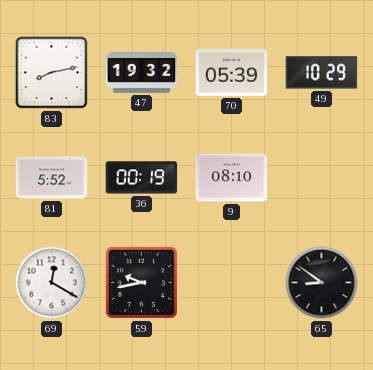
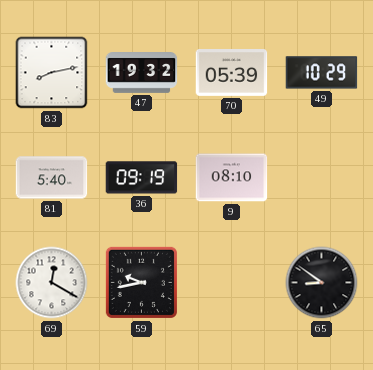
81: 5:52 -> 5:40 (52, 178)
36: 00:19 -> 09:19 (142, 178)
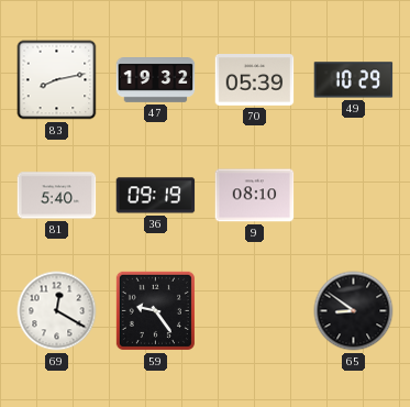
59: 9:43 -> 9:24 (155, 310)
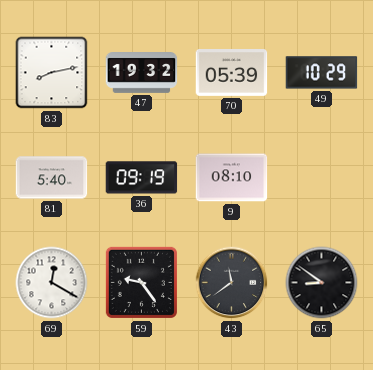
43: none -> 11:39 (232, 283)
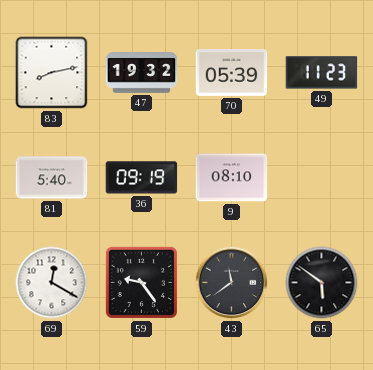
49: 10:29 -> 11:23 (322, 73)
65: 8:51 -> 5:51 (322, 283)
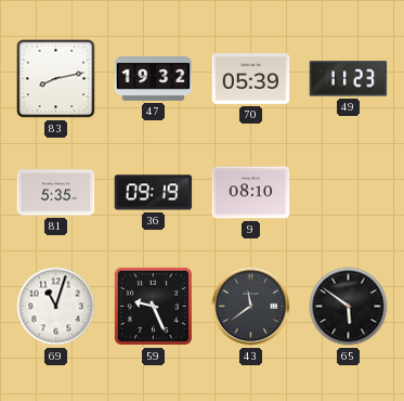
81: 5:40 -> 5:35 (56, 193)
69: 12:20 -> 11:03 (56, 307)
59: 9:24 -> 9:26 (153, 306)
